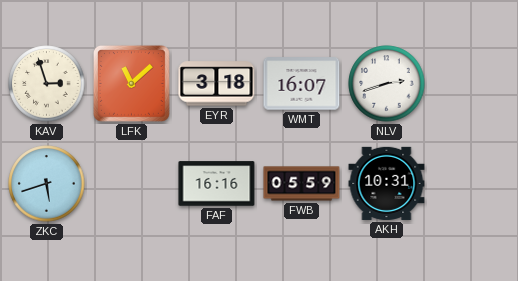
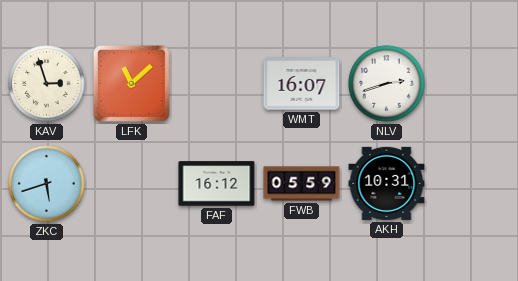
EYR: 3:18 -> none (217, 84)
FAF: 16:16 -> 16:12 (217, 184)
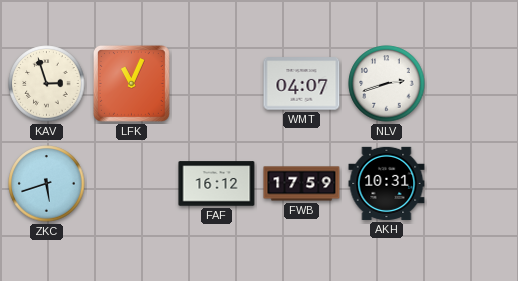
LFK: 11:08 -> 11:04 (131, 83)
WMT: 16:07 -> 04:07 (302, 84)
FWB: 05:59 -> 17:59 (302, 184)
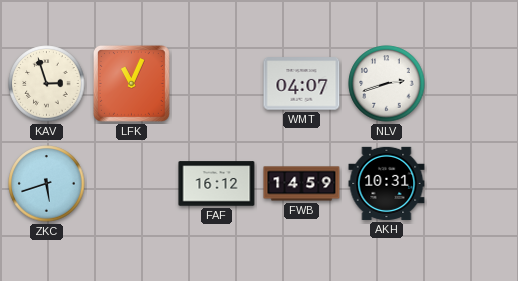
FWB: 17:59 -> 14:59 (302, 184)
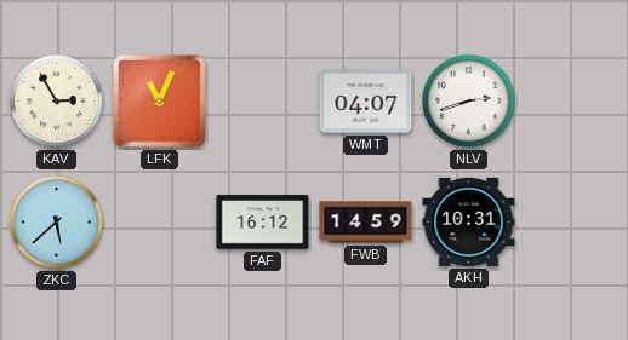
KAV: 2:57 -> 2:55 (57, 102)
ZKC: 5:42 -> 5:38 (57, 223)
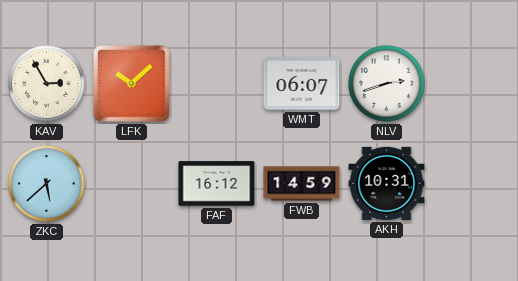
LFK: 11:04 -> 10:08 (131, 83)
WMT: 04:07 -> 06:07 (302, 84)
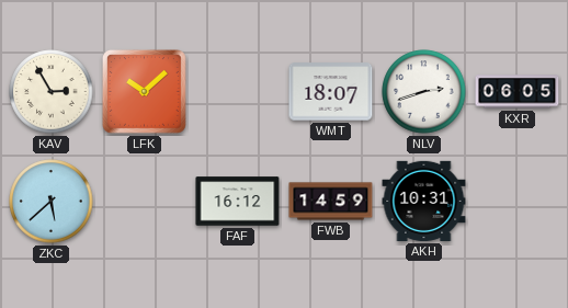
WMT: 06:07 -> 18:07 (331, 92)
KXR: none -> 06:05 (518, 92)
